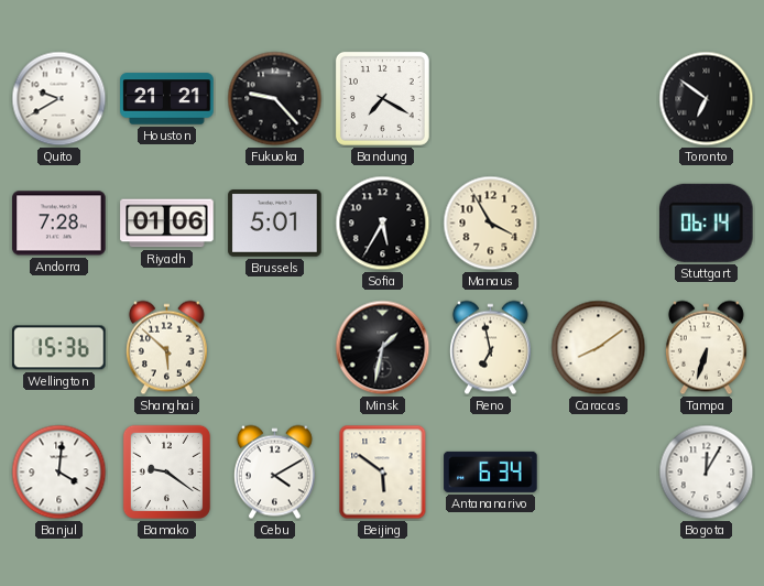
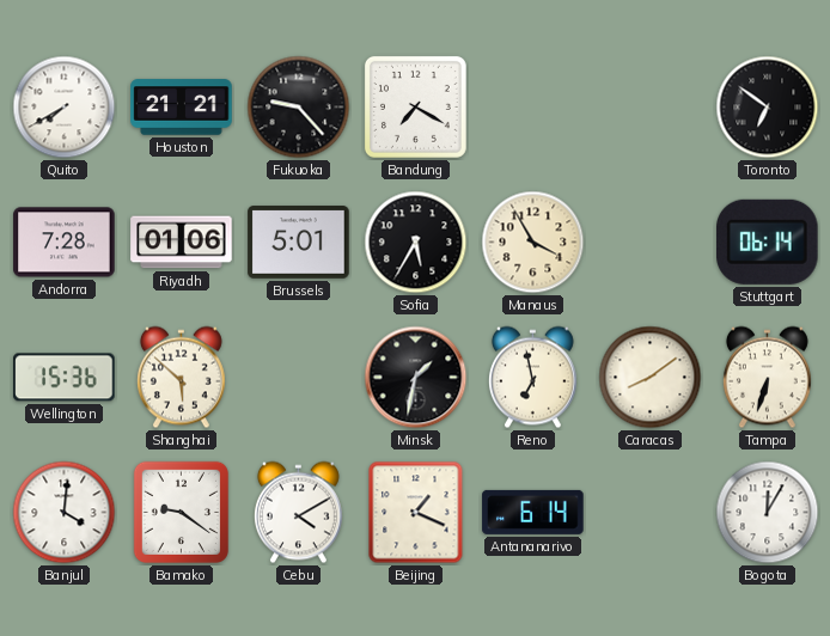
Quito: 9:40 -> 7:40 (65, 108)
Beijing: 5:51 -> 1:19 (416, 513)
Antananarivo: 6:34 -> 6:14 (533, 512)
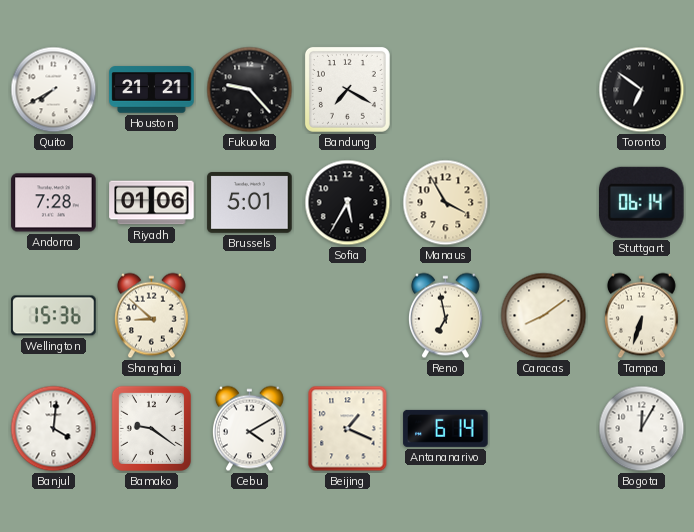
Shanghai: 5:52 -> 8:52 (151, 316)
Minsk: 1:32 -> none (416, 378)
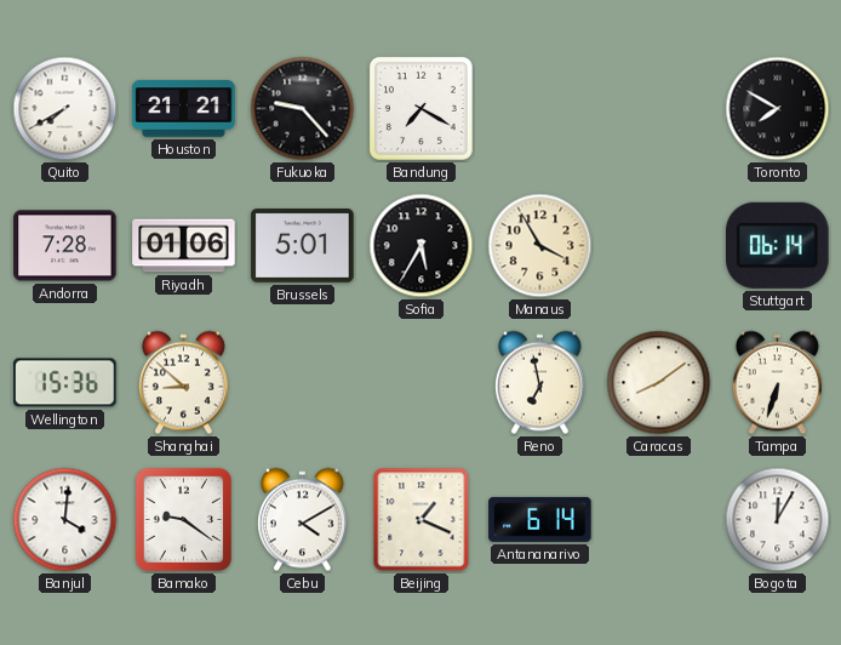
Toronto: 6:51 -> 7:50 (778, 109)
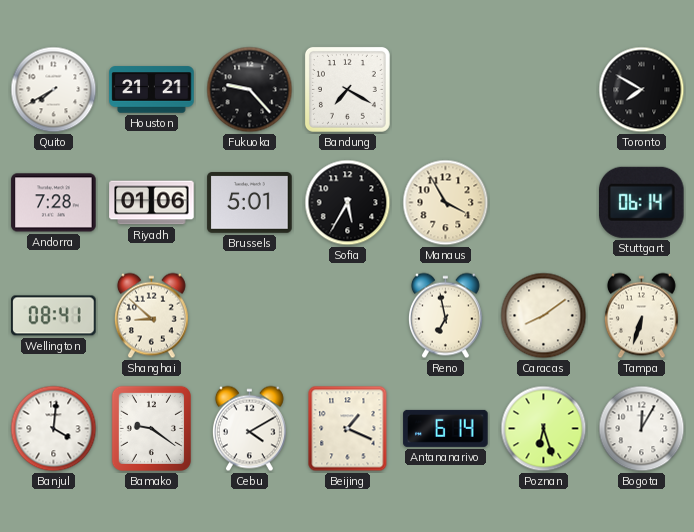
Wellington: 15:36 -> 08:41 (54, 316)
Poznan: none -> 6:27 (544, 429)
